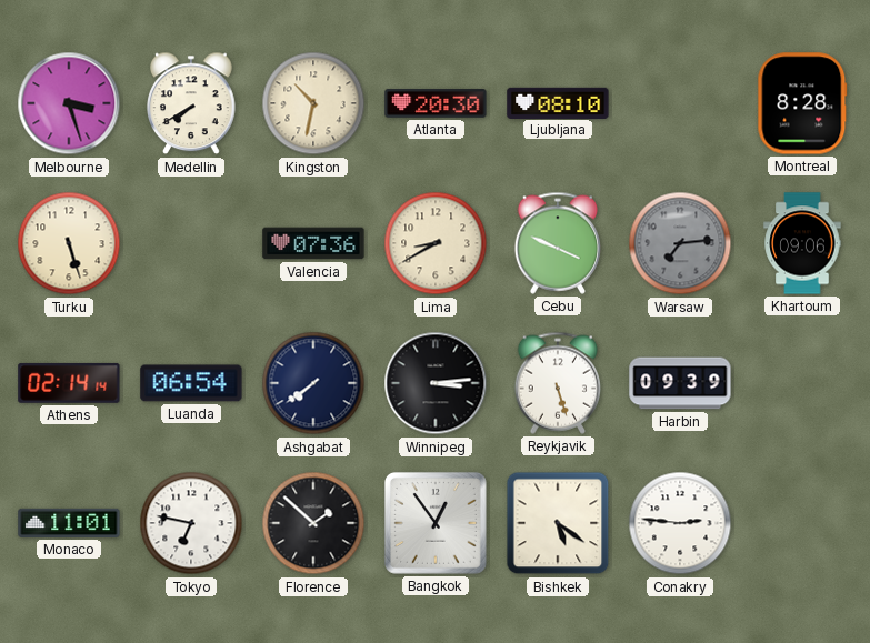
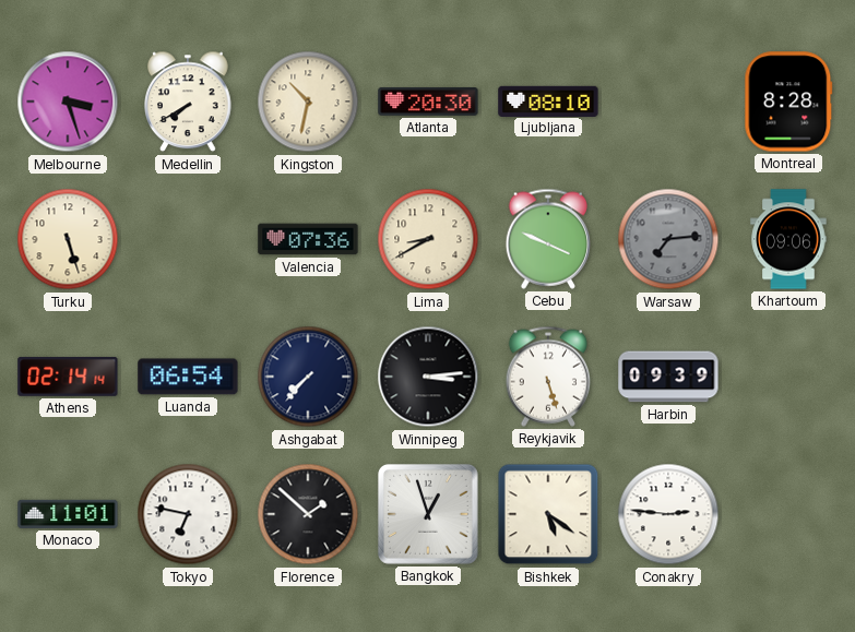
Ashgabat: 7:39 -> 7:37 (308, 377)
Bangkok: 12:54 -> 12:57 (428, 514)
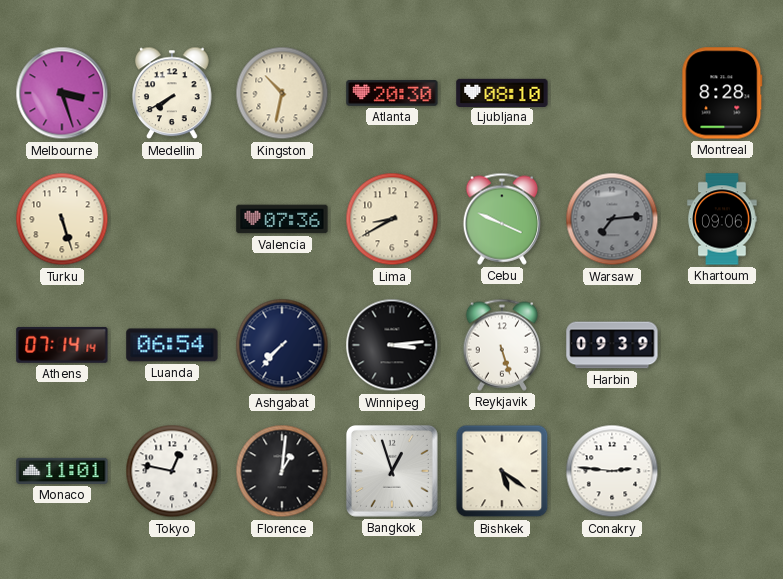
Athens: 02:14 -> 07:14 (62, 345)
Tokyo: 6:47 -> 12:47 (172, 471)
Florence: 1:52 -> 1:01 (282, 471)
